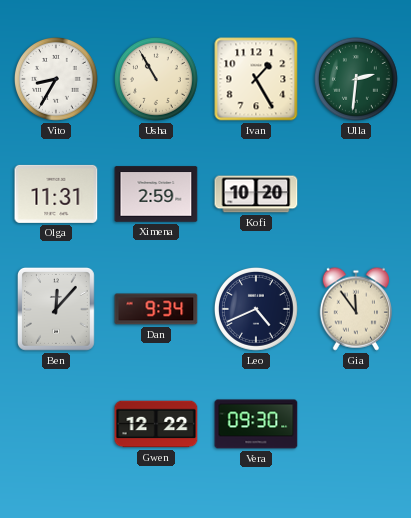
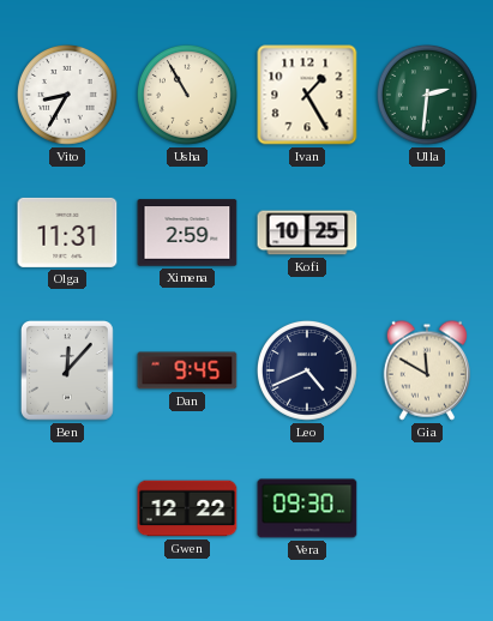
Kofi: 10:20 -> 10:25 (307, 233)
Dan: 9:34 -> 9:45 (187, 370)
Gia: 11:54 -> 11:50 (426, 370)
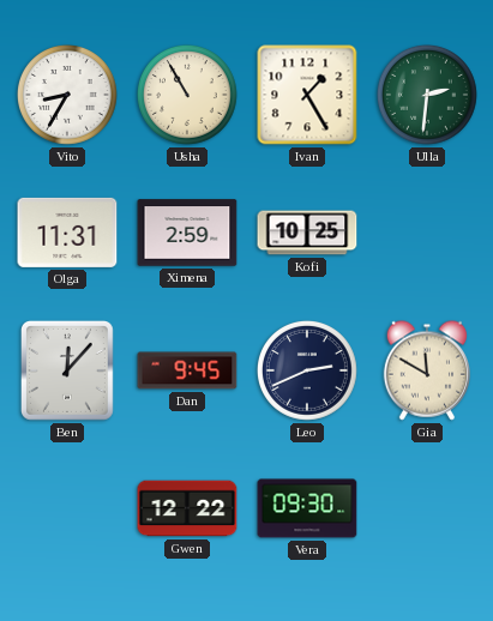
Leo: 4:41 -> 2:41 (308, 372)
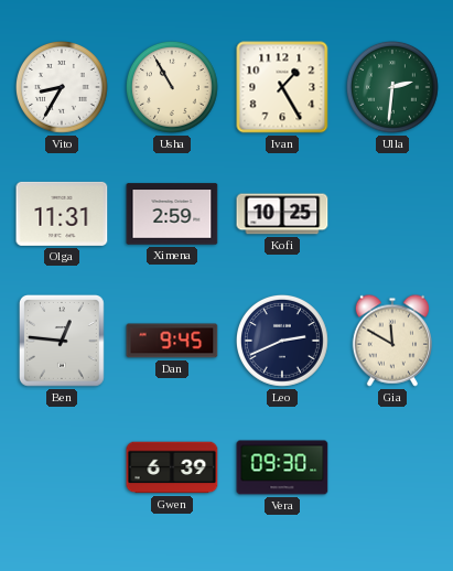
Ben: 12:07 -> 12:46 (62, 342)
Gwen: 12:22 -> 6:39 (172, 467)
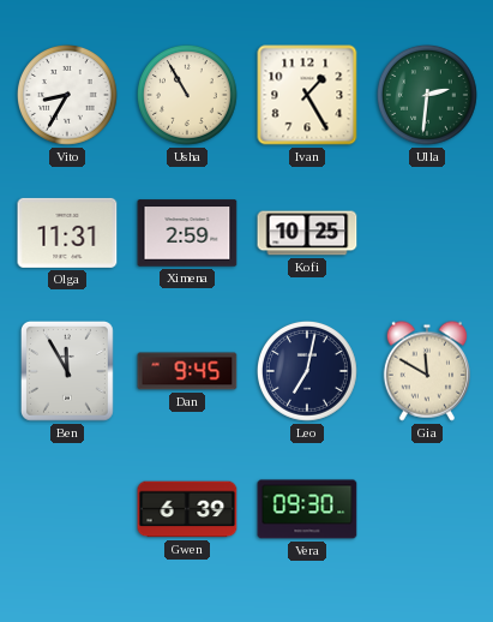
Ben: 12:46 -> 11:55 (67, 372)
Leo: 2:41 -> 7:02 (308, 372)
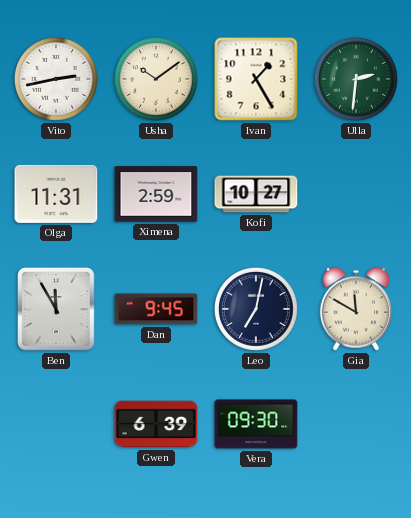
Vito: 8:35 -> 2:43 (57, 80)
Usha: 10:55 -> 10:09 (157, 80)
Kofi: 10:25 -> 10:27 (256, 194)
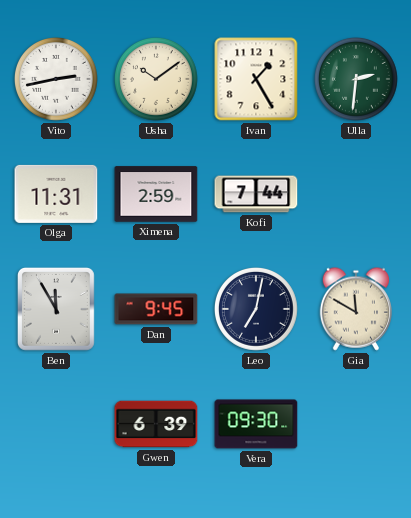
Kofi: 10:27 -> 7:44 (256, 194)
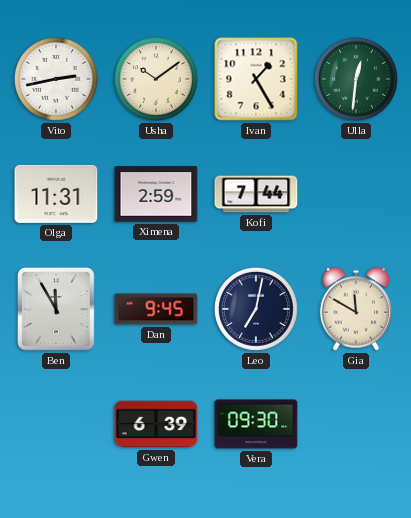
Ulla: 2:31 -> 12:31 (357, 80)
